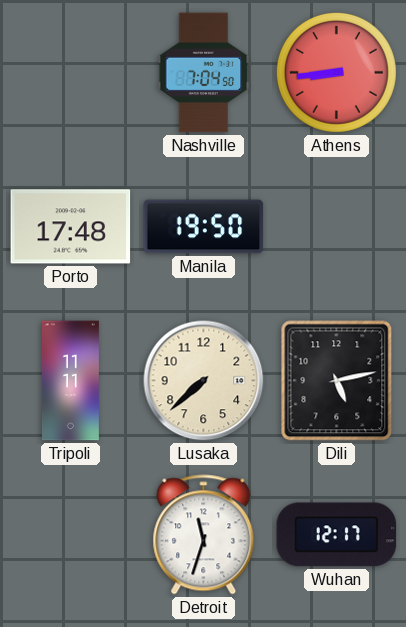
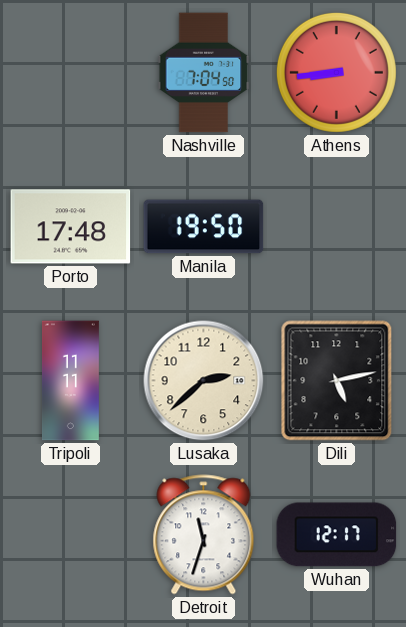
Lusaka: 7:38 -> 2:38 (204, 381)
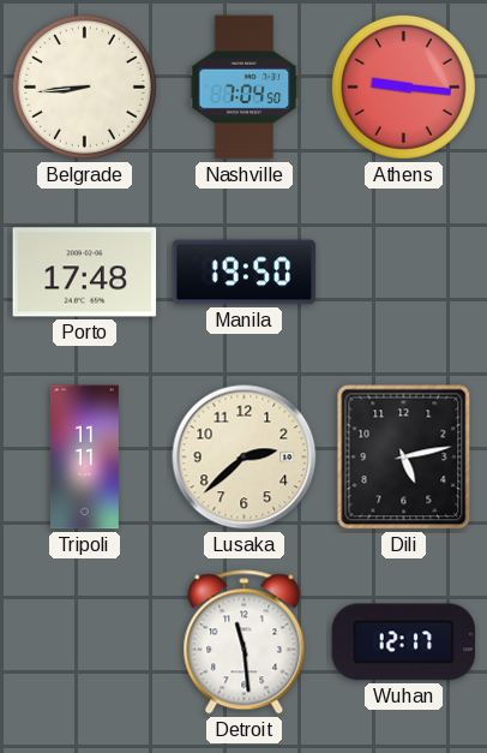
Belgrade: none -> 8:44 (84, 86)
Athens: 8:44 -> 9:16 (403, 86)
Detroit: 11:33 -> 11:29 (245, 643)
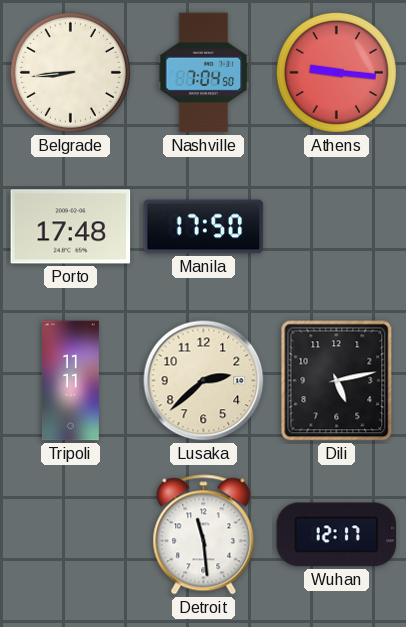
Manila: 19:50 -> 17:50 (204, 227)
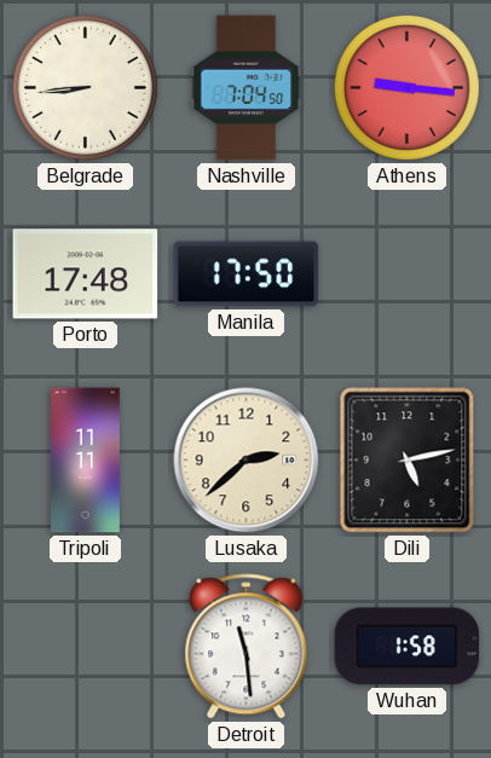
Wuhan: 12:17 -> 1:58 (408, 647)
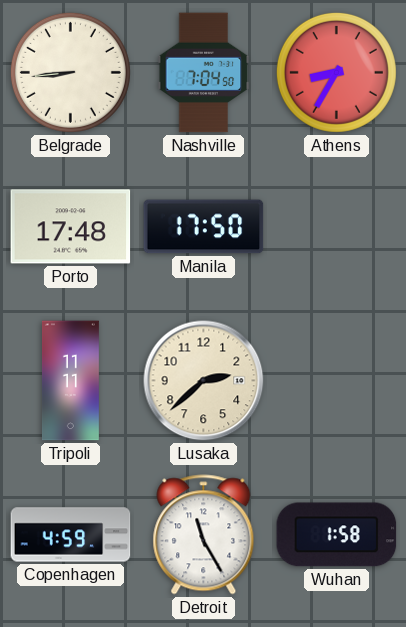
Athens: 9:16 -> 8:35 (336, 72)
Dili: 5:13 -> none (408, 461)
Copenhagen: none -> 4:59 (71, 535)
Detroit: 11:29 -> 11:25 (204, 535)
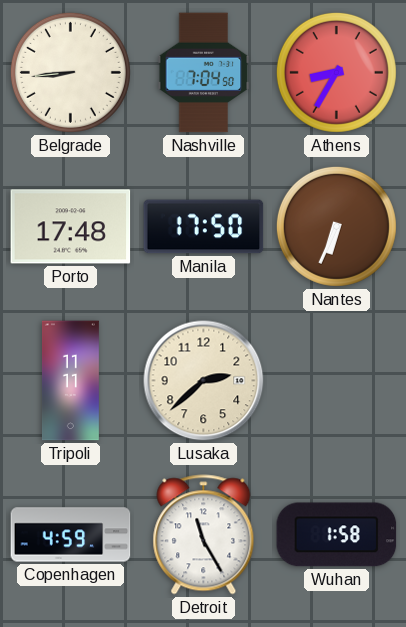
Nantes: none -> 6:34 (336, 226)
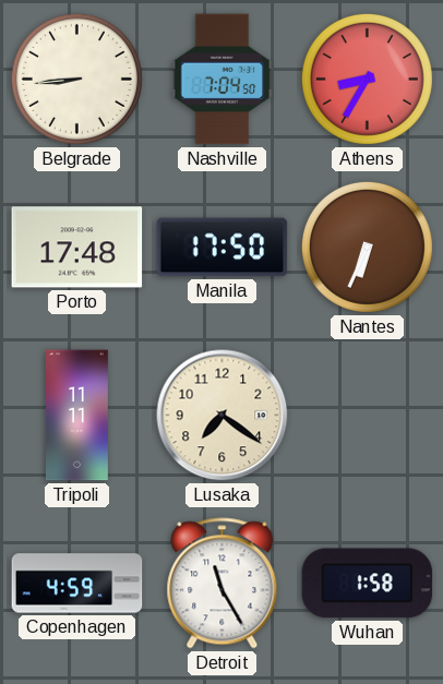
Lusaka: 2:38 -> 7:21 (223, 416)
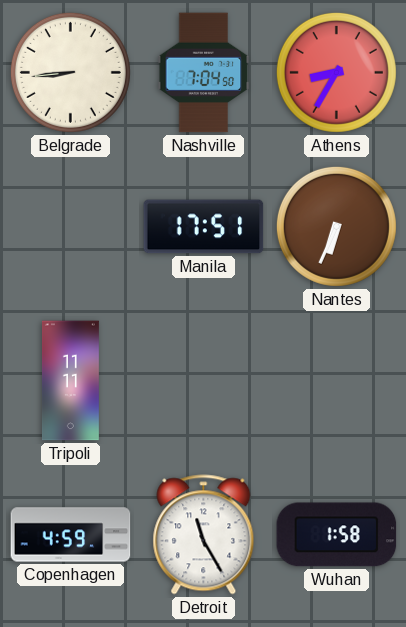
Porto: 17:48 -> none (77, 248)
Manila: 17:50 -> 17:51 (204, 227)
Lusaka: 7:21 -> none (223, 416)
